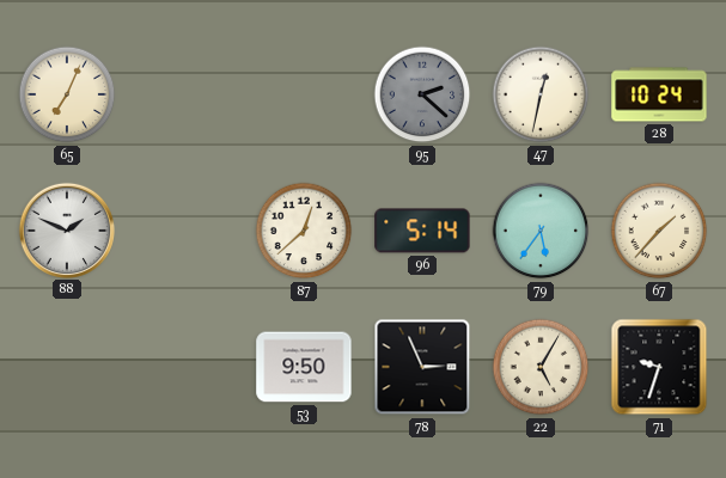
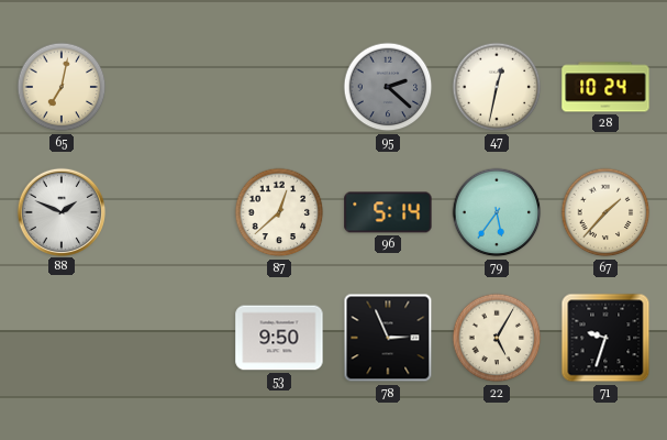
65: 7:04 -> 7:02 (62, 87)
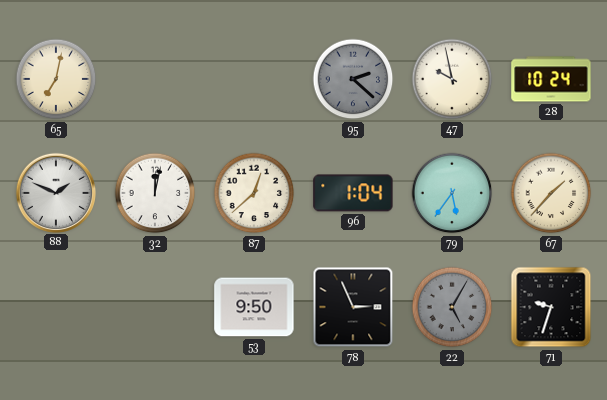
47: 12:32 -> 9:58 (452, 79)
32: none -> 12:02 (155, 193)
96: 5:14 -> 1:04 (353, 193)
22 dial: cream -> grey (452, 307)
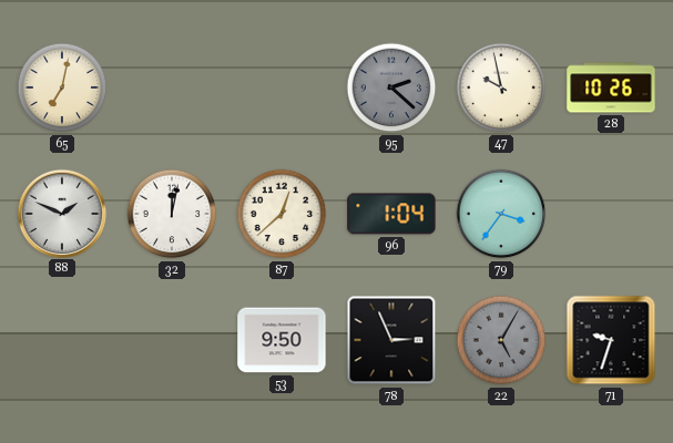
28: 10:24 -> 10:26 (611, 87)
79: 5:36 -> 3:36 (501, 214)
67: 1:37 -> none (551, 193)
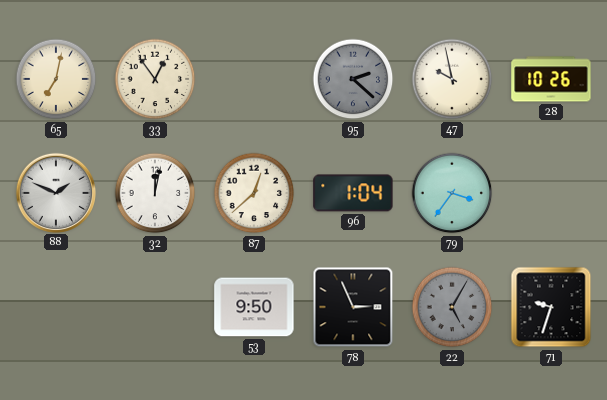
33: none -> 12:54 (155, 79)
